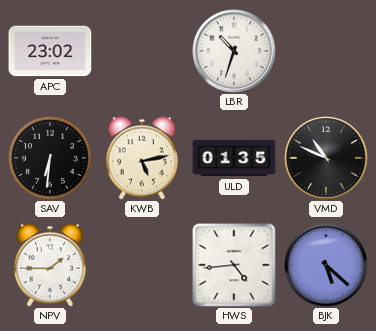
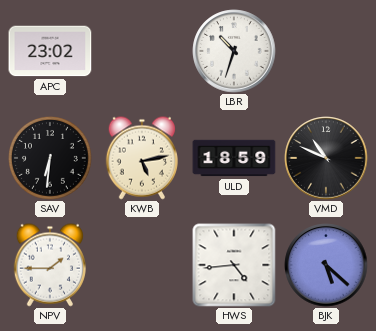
ULD: 01:35 -> 18:59 (234, 158)
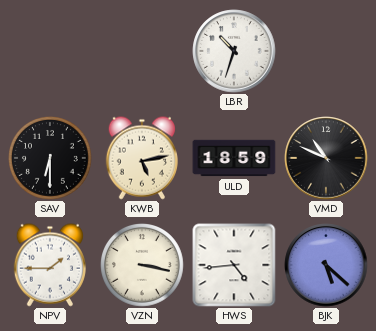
APC: 23:02 -> none (50, 51)
SAV: 6:31 -> 6:30 (51, 159)
VZN: none -> 3:17 (143, 266)
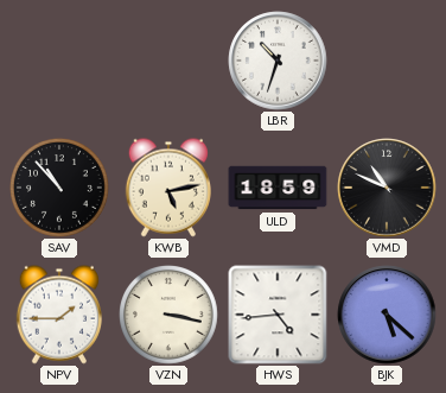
SAV: 6:30 -> 10:53 (60, 189)
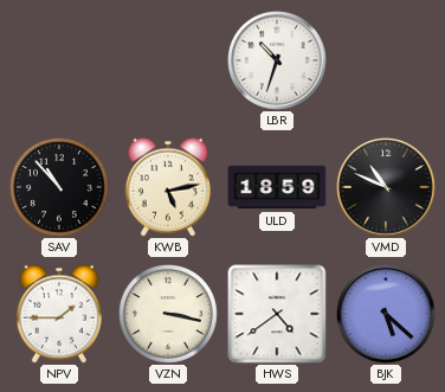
HWS: 4:44 -> 4:39 (277, 314)
